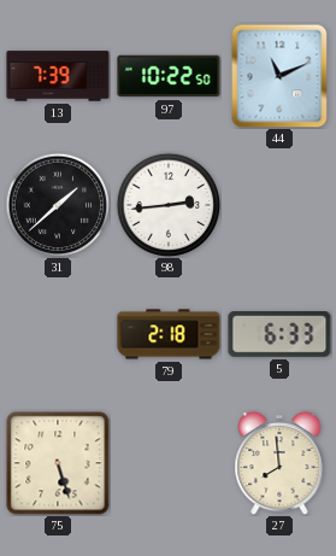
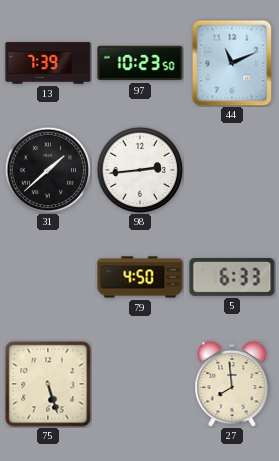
97: 10:22 -> 10:23 (140, 63)
79: 2:18 -> 4:50 (140, 277)
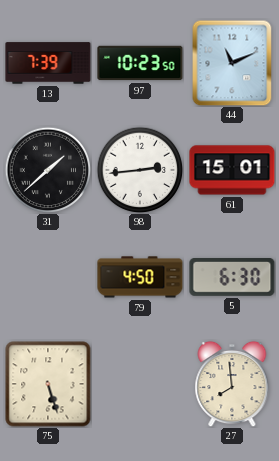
61: none -> 15:01 (232, 170)
5: 6:33 -> 6:30 (232, 278)
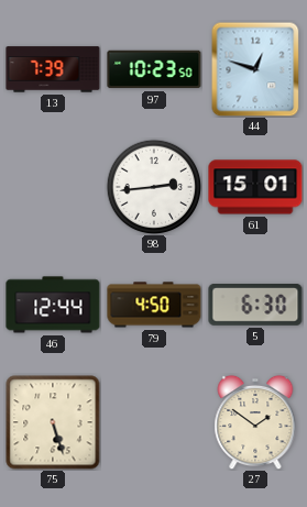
44: 11:11 -> 12:48 (255, 69)
31: 1:38 -> none (48, 170)
46: none -> 12:44 (53, 305)
27: 7:59 -> 1:51 (255, 422)
